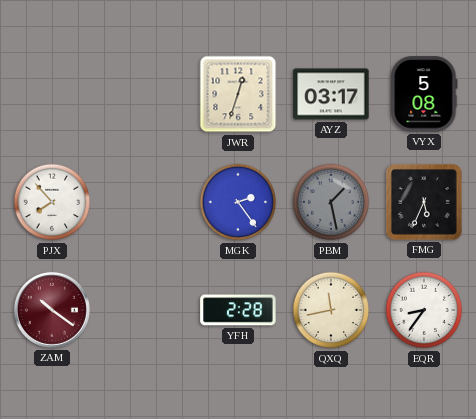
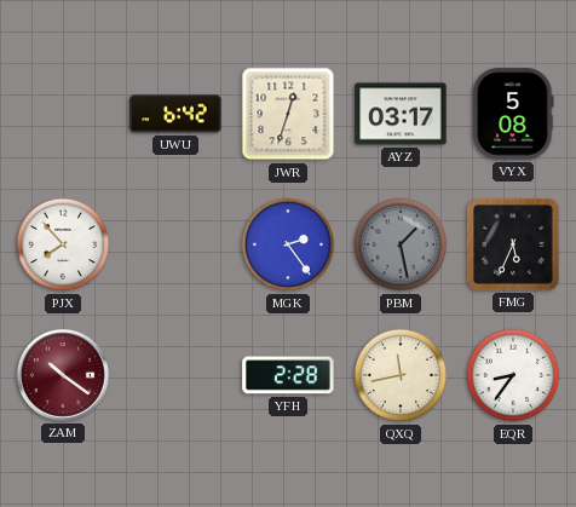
UWU: none -> 6:42 (175, 114)
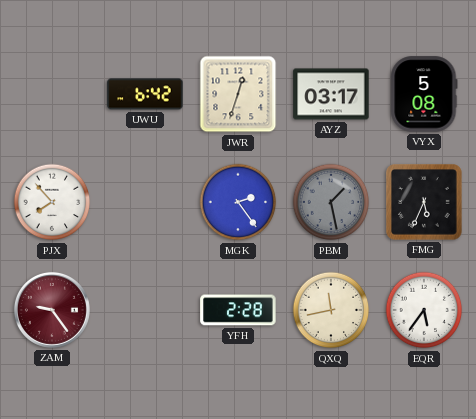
ZAM: 10:21 -> 9:24 (52, 310)
EQR: 8:36 -> 5:36 (424, 310)
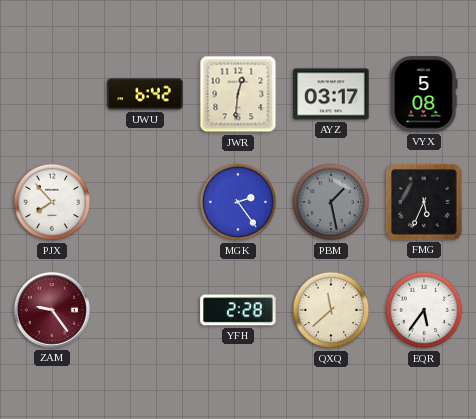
JWR: 12:33 -> 12:31 (238, 94)
QXQ: 11:43 -> 11:38 (331, 310)
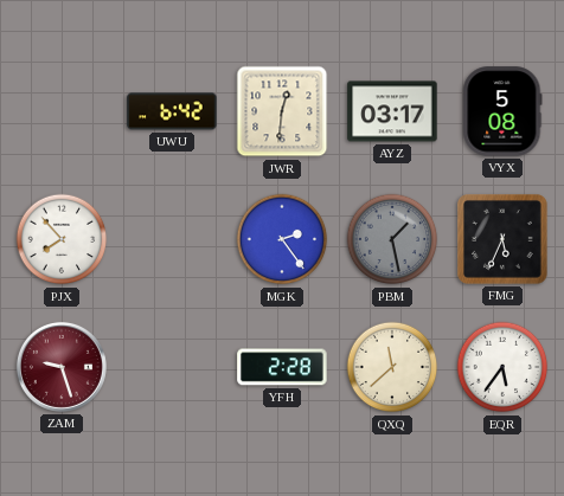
ZAM: 9:24 -> 9:27 (62, 367)
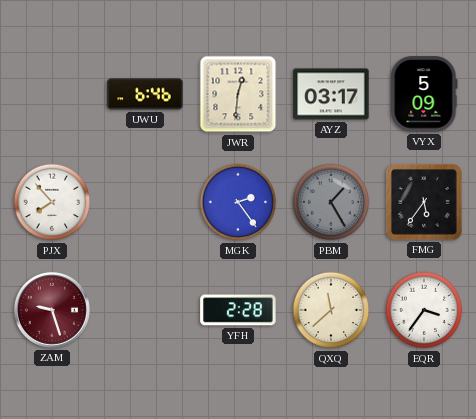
UWU: 6:42 -> 6:46 (145, 94)
VYX: 5:08 -> 5:09 (424, 94)
PBM: 1:28 -> 1:25 (331, 202)
FMG: 5:34 -> 5:36 (425, 203)
EQR: 5:36 -> 3:36 (424, 310)
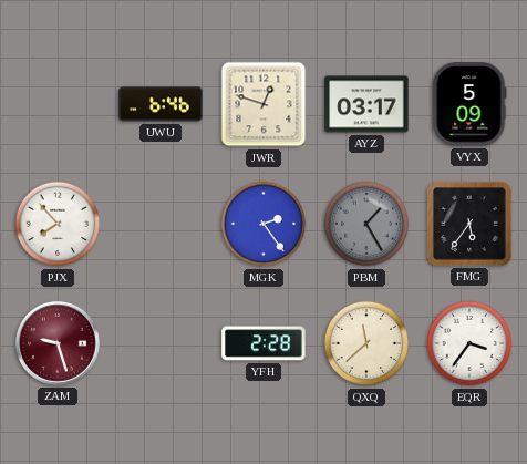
JWR: 12:31 -> 12:48 (263, 104)
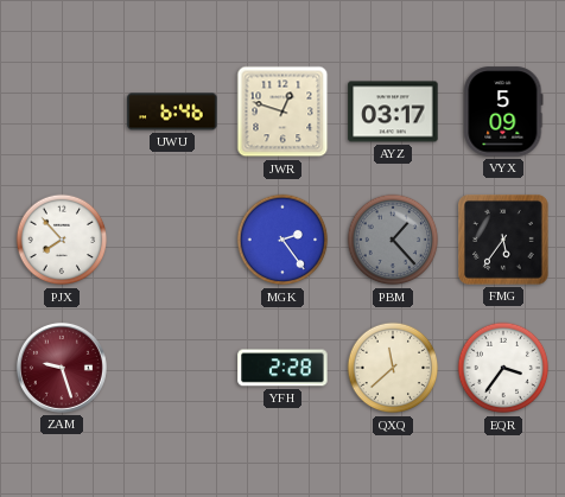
PBM: 1:25 -> 1:23 (393, 240)
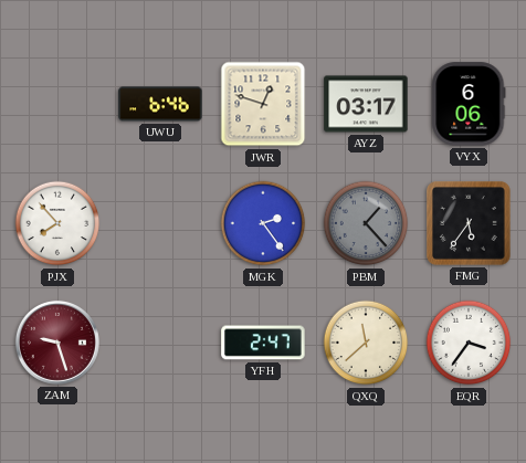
VYX: 5:09 -> 6:06 (469, 104)
YFH: 2:28 -> 2:47 (263, 343)
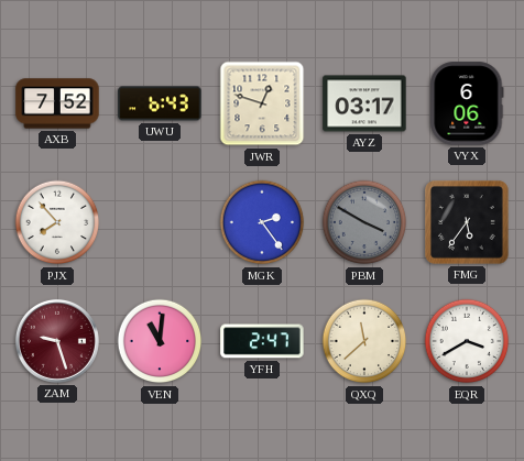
AXB: none -> 7:52 (57, 103)
UWU: 6:46 -> 6:43 (160, 103)
PBM: 1:23 -> 3:50 (364, 222)
VEN: none -> 11:01 (160, 341)
EQR: 3:36 -> 3:40 (467, 341)
